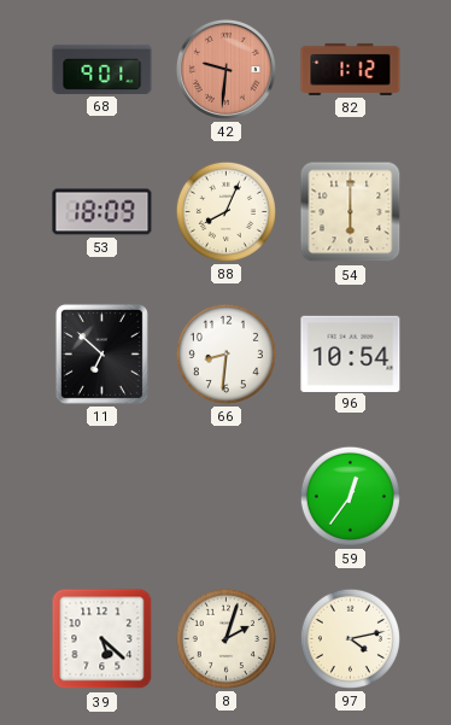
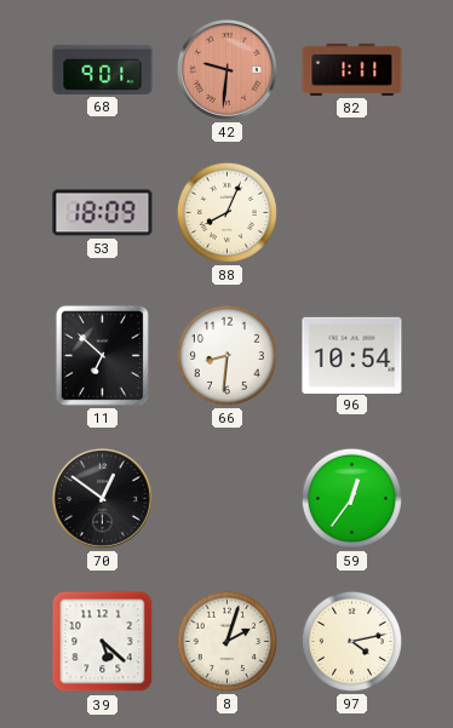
82: 1:12 -> 1:11 (352, 69)
54: 6:00 -> none (351, 212)
70: none -> 12:51 (102, 498)
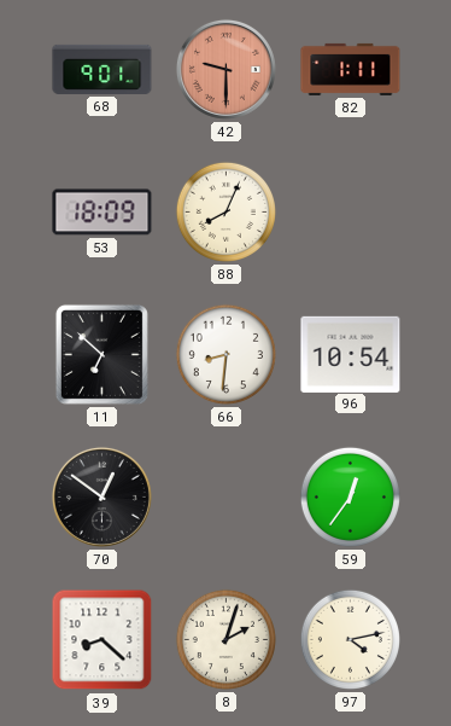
42: 9:31 -> 9:30 (225, 69)
39: 5:22 -> 8:22 (102, 640)
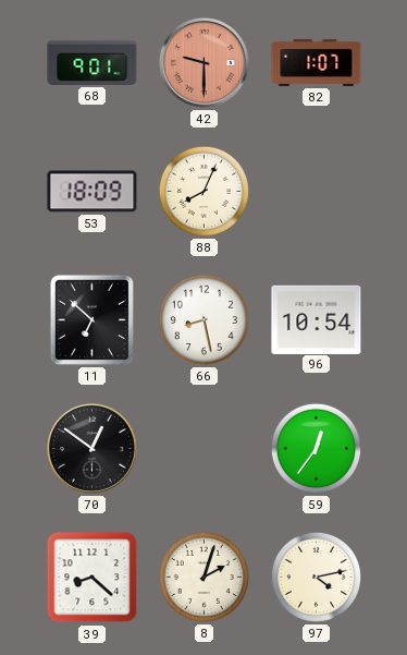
82: 1:11 -> 1:07 (317, 62)
66: 8:31 -> 8:28 (203, 319)
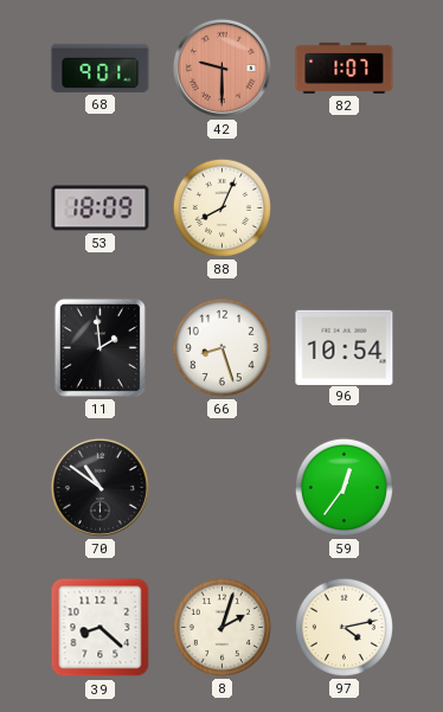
11: 6:52 -> 1:59 (99, 347)
66: 8:28 -> 8:27 (221, 347)
70: 12:51 -> 10:51 (99, 487)
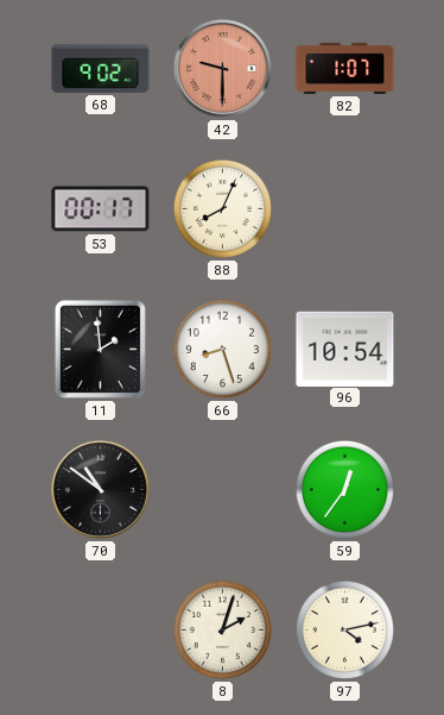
68: 9:01 -> 9:02 (101, 68)
53: 18:09 -> 00:17 (101, 209)
39: 8:22 -> none (101, 628)
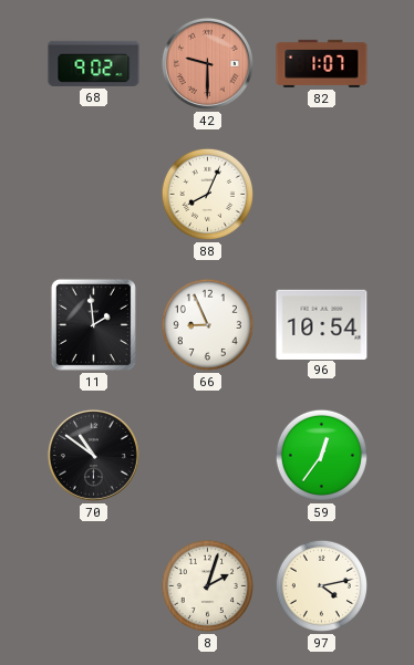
53: 00:17 -> none (101, 209)
66: 8:27 -> 8:56 (207, 324)
